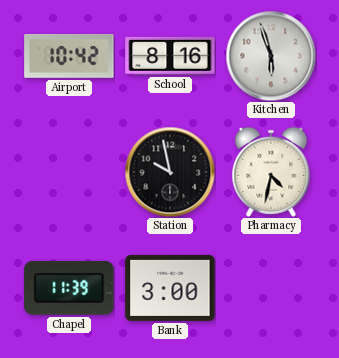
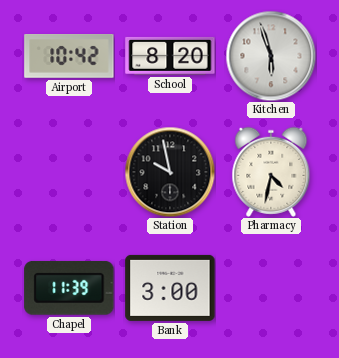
School: 8:16 -> 8:20 (170, 56)
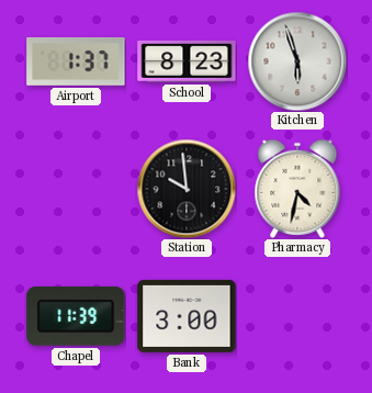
Airport: 10:42 -> 1:37 (76, 63)
School: 8:20 -> 8:23 (187, 61)
Station: 9:58 -> 9:59 (187, 189)
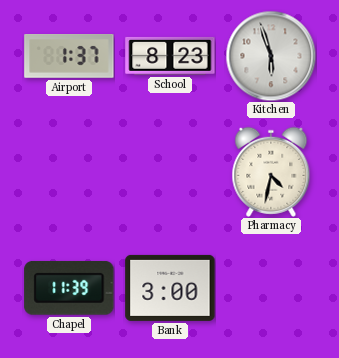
Station: 9:59 -> none (187, 189)
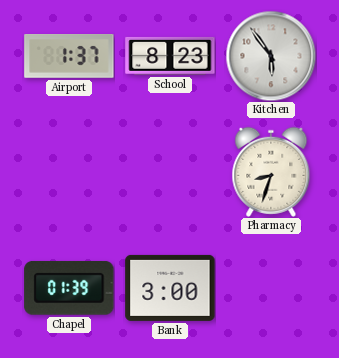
Kitchen: 5:57 -> 5:54 (271, 56)
Pharmacy: 4:32 -> 8:33 (271, 172)
Chapel: 11:39 -> 01:39 (69, 288)
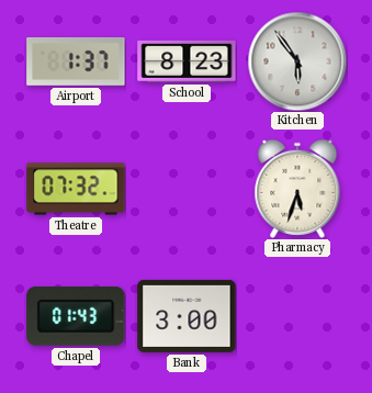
Theatre: none -> 07:32 (76, 189)
Pharmacy: 8:33 -> 5:33 (297, 189)
Chapel: 01:39 -> 01:43 (76, 316)
